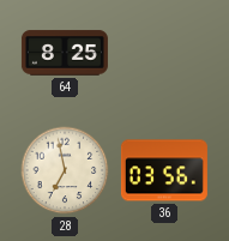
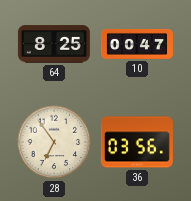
10: none -> 00:47 (137, 44)
28: 6:58 -> 6:54 (54, 142)
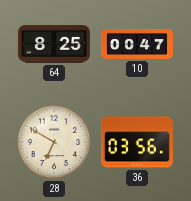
28: 6:54 -> 6:50 (54, 142)
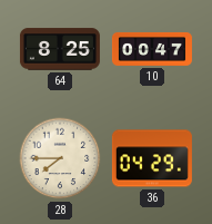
28: 6:50 -> 7:45 (60, 158)
36: 03:56 -> 04:29 (152, 158)
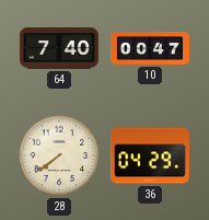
64: 8:25 -> 7:40 (59, 48)
28: 7:45 -> 7:39 (59, 155)
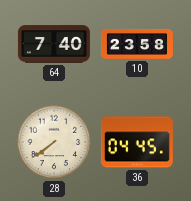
10: 00:47 -> 23:58 (137, 44)
36: 04:29 -> 04:45 (137, 142)
